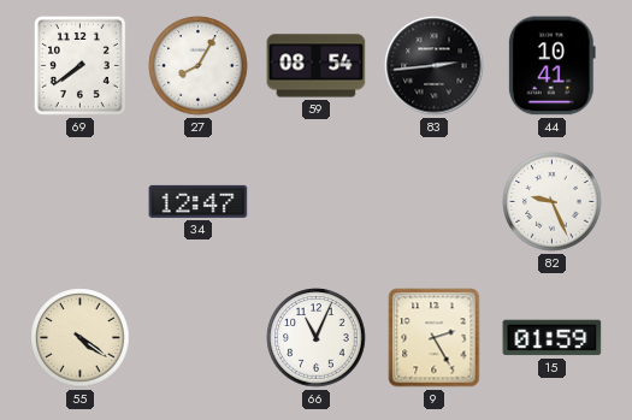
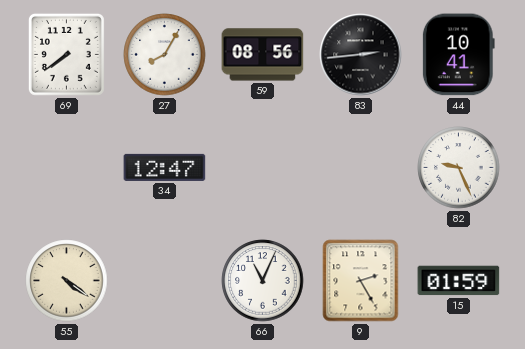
59: 08:54 -> 08:56 (263, 55)
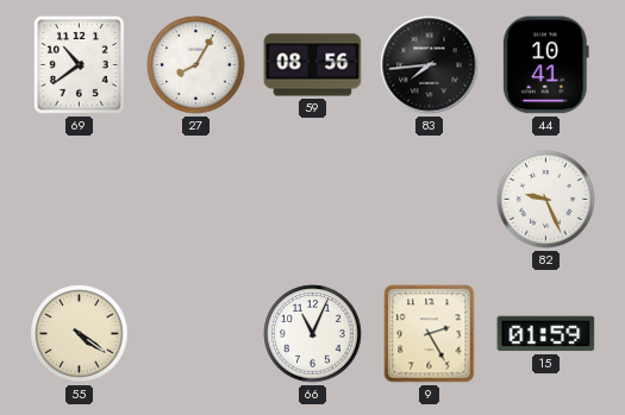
69: 7:39 -> 10:39 (79, 64)
83: 2:44 -> 7:44 (430, 65)
34: 12:47 -> none (165, 167)
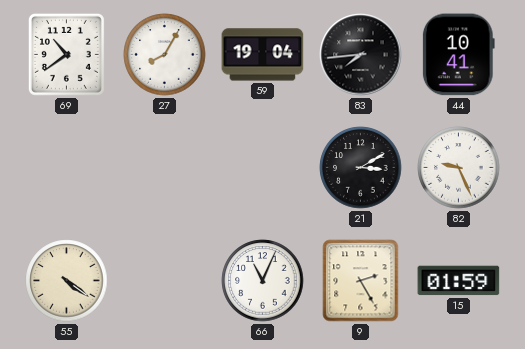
59: 08:56 -> 19:04 (263, 55)
21: none -> 3:10 (361, 168)
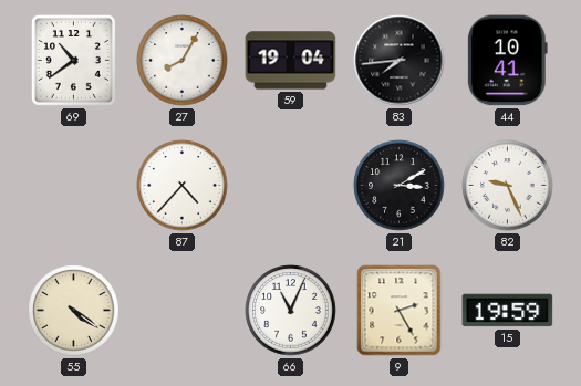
87: none -> 4:37 (183, 186)
15: 01:59 -> 19:59 (508, 311)
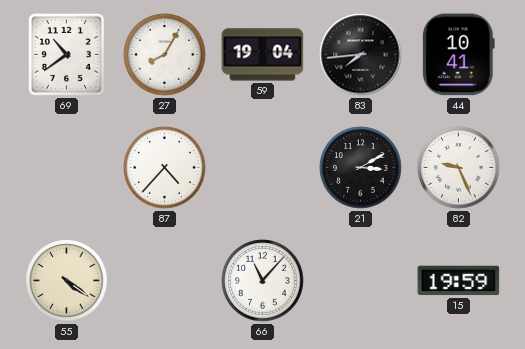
66: 11:04 -> 11:07 (263, 281)
9: 2:25 -> none (400, 311)
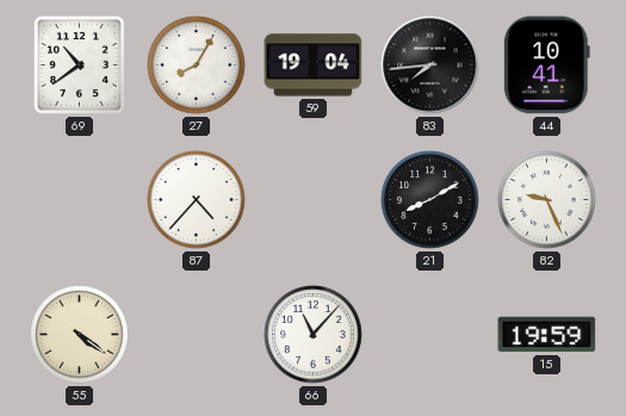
21: 3:10 -> 8:10 (430, 200)
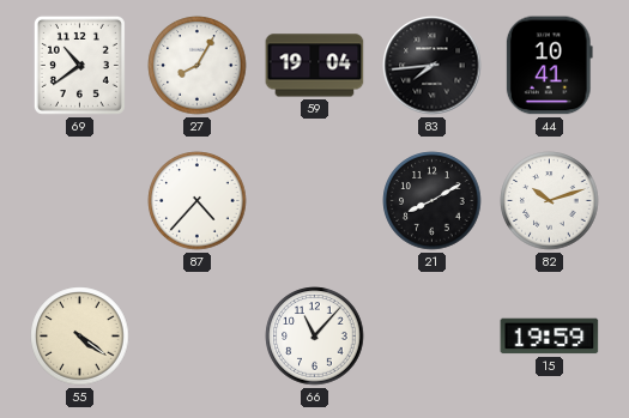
82: 9:26 -> 10:12 (550, 201)
